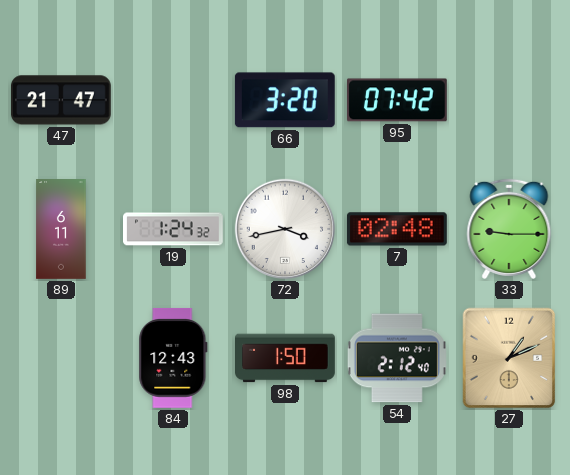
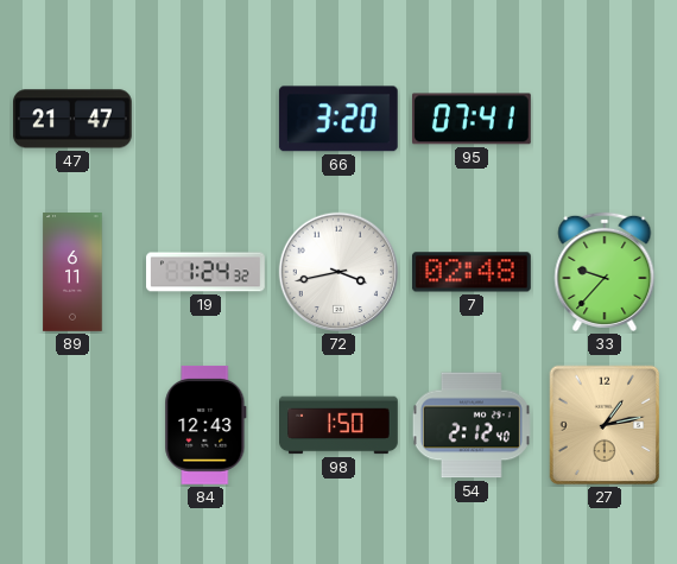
95: 07:42 -> 07:41 (472, 119)
33: 9:15 -> 9:37 (605, 272)
27: 1:11 -> 1:13 (605, 425)
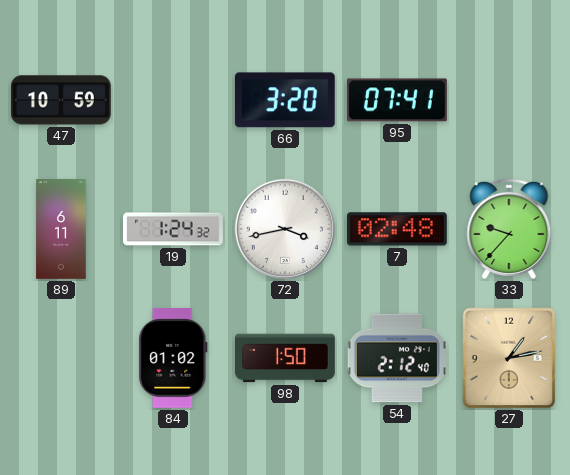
47: 21:47 -> 10:59 (61, 100)
84: 12:43 -> 01:02 (173, 358)
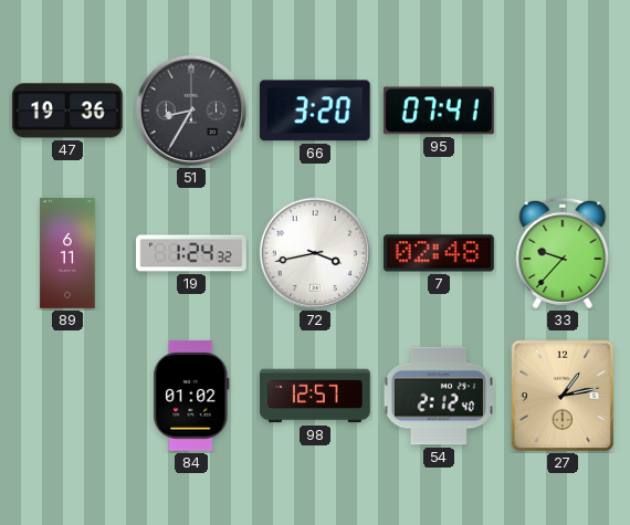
47: 10:59 -> 19:36 (67, 111)
51: none -> 8:35 (191, 111)
98: 1:50 -> 12:57 (316, 396)
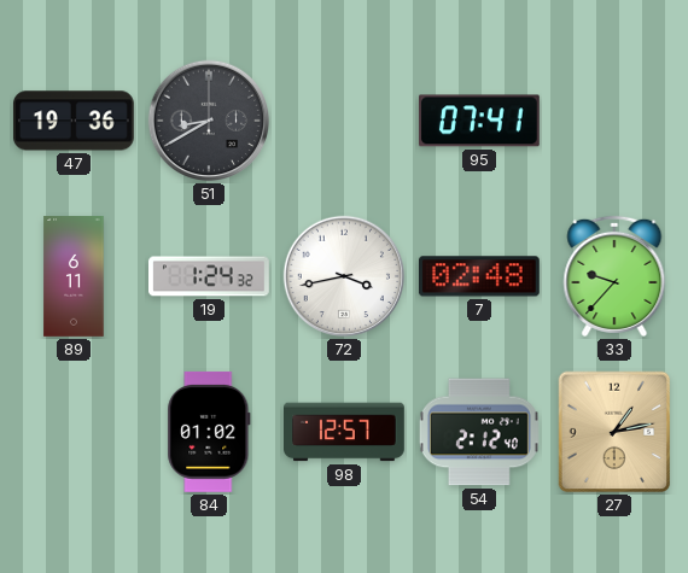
51: 8:35 -> 8:40 (209, 121)
66: 3:20 -> none (315, 111)
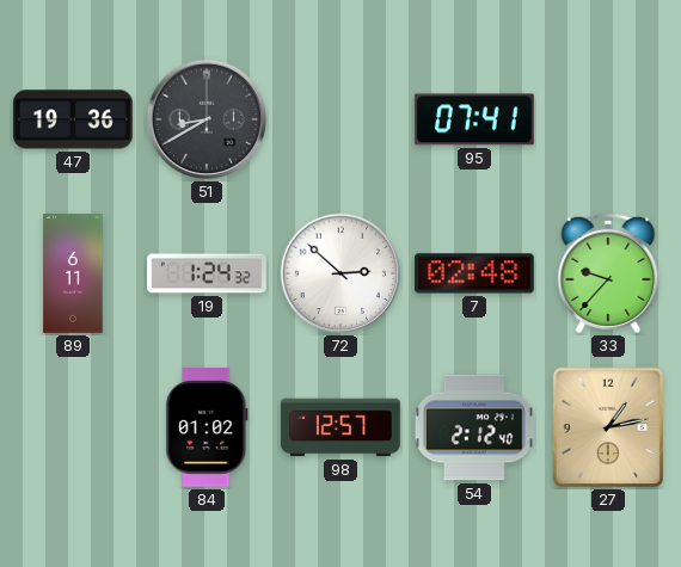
72: 3:43 -> 2:52 (340, 273)
